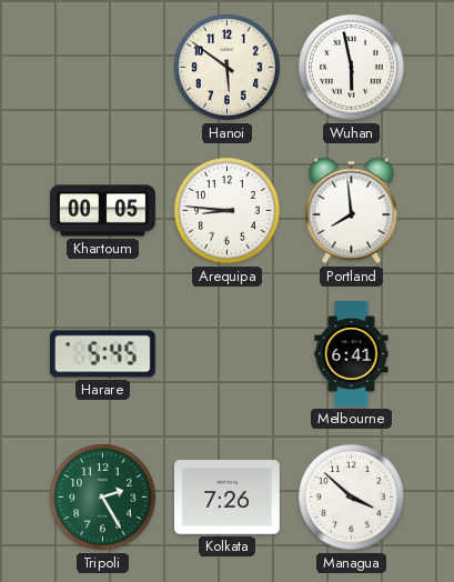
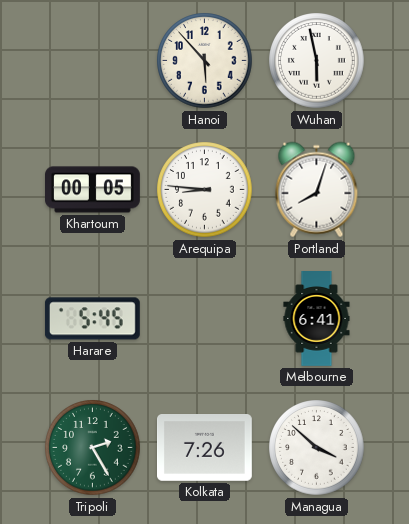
Hanoi: 5:51 -> 5:53 (205, 61)
Portland: 7:59 -> 8:03 (317, 190)
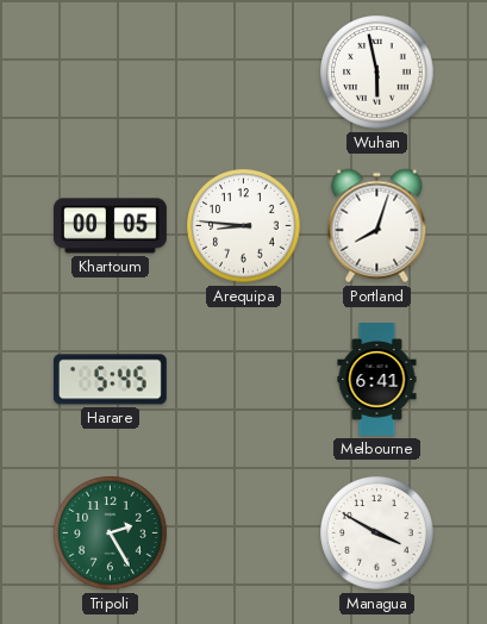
Hanoi: 5:53 -> none (205, 61)
Kolkata: 7:26 -> none (205, 448)
Managua: 3:52 -> 3:50 (377, 533)
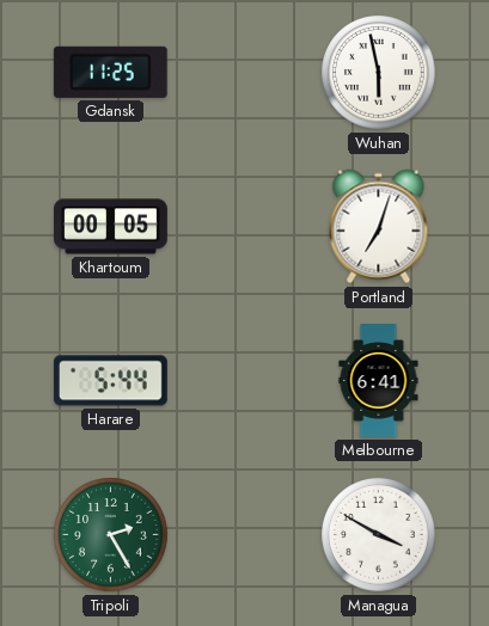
Gdansk: none -> 11:25 (110, 72)
Arequipa: 8:46 -> none (244, 226)
Portland: 8:03 -> 7:03 (379, 227)
Harare: 5:45 -> 5:44 (110, 381)
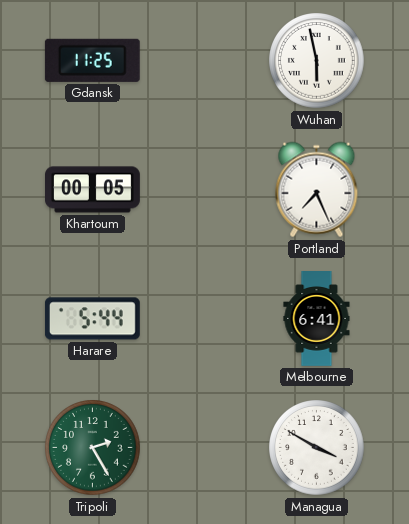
Portland: 7:03 -> 7:26 (317, 190)
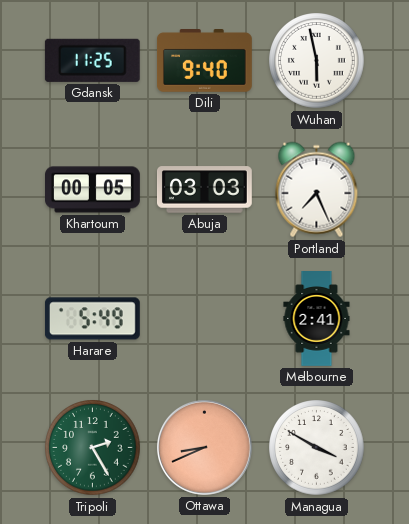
Dili: none -> 9:40 (205, 61)
Abuja: none -> 03:03 (205, 190)
Harare: 5:44 -> 5:49 (92, 319)
Melbourne: 6:41 -> 2:41 (317, 319)
Ottawa: none -> 8:41 (204, 447)
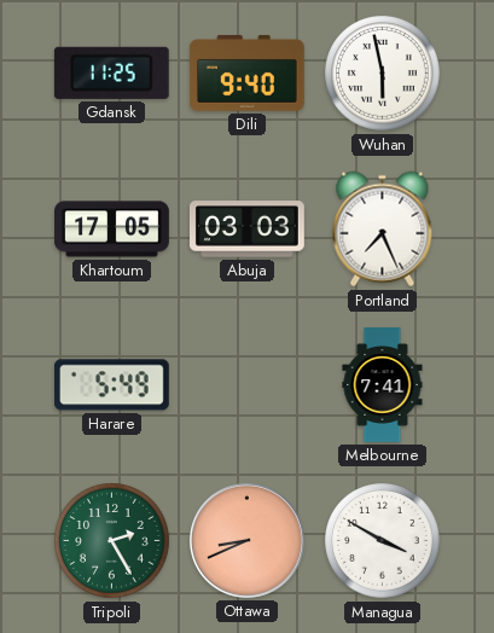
Khartoum: 00:05 -> 17:05 (112, 230)
Melbourne: 2:41 -> 7:41 (383, 385)
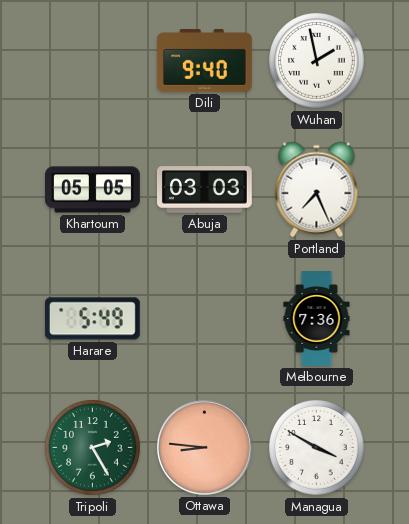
Gdansk: 11:25 -> none (111, 72)
Wuhan: 5:58 -> 1:58 (317, 61)
Khartoum: 17:05 -> 05:05 (93, 190)
Melbourne: 7:41 -> 7:36 (317, 319)
Ottawa: 8:41 -> 8:46 (204, 447)
